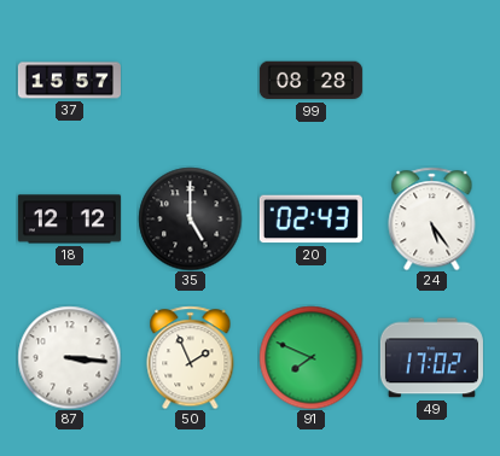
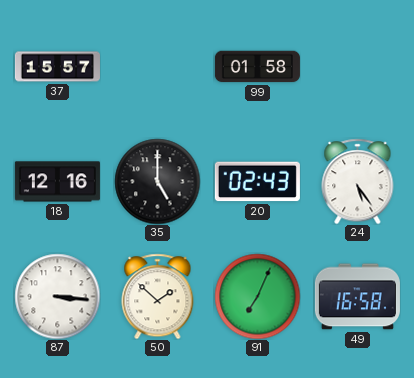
99: 08:28 -> 01:58 (257, 67)
18: 12:12 -> 12:16 (57, 182)
50: 1:56 -> 1:52 (158, 296)
91: 7:49 -> 7:04 (257, 296)
49: 17:02 -> 16:58 (357, 297)
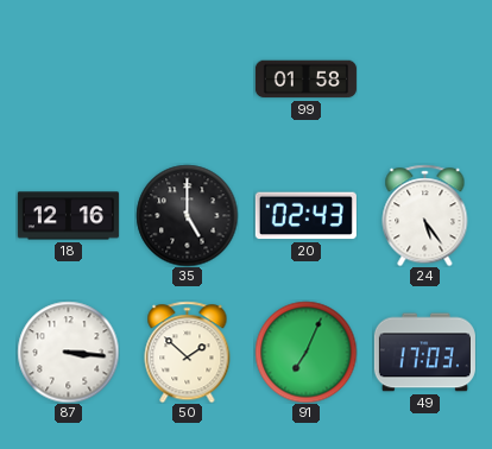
37: 15:57 -> none (57, 67)
49: 16:58 -> 17:03 (424, 353)
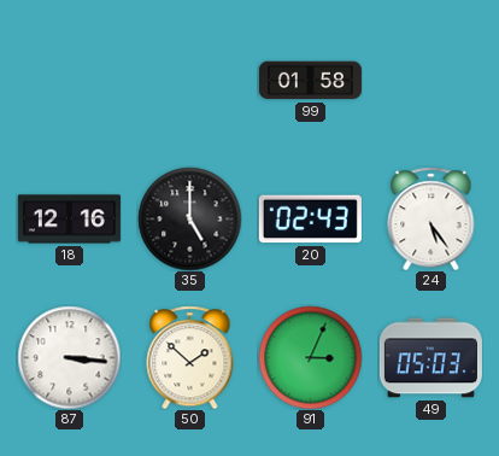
91: 7:04 -> 3:04 (310, 357)
49: 17:03 -> 05:03 (430, 358)
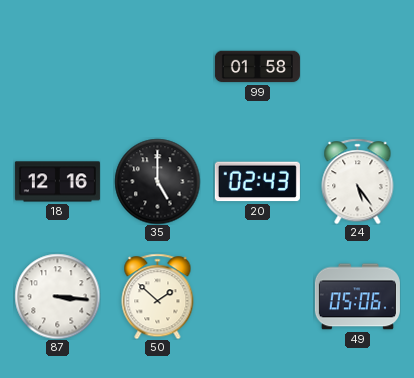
91: 3:04 -> none (310, 357)
49: 05:03 -> 05:06 (357, 297)
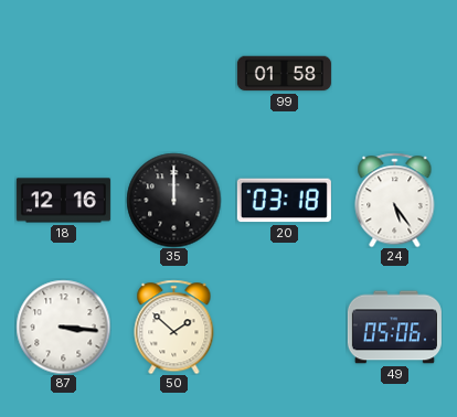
35: 5:00 -> 12:00 (173, 200)
20: 02:43 -> 03:18 (284, 201)
